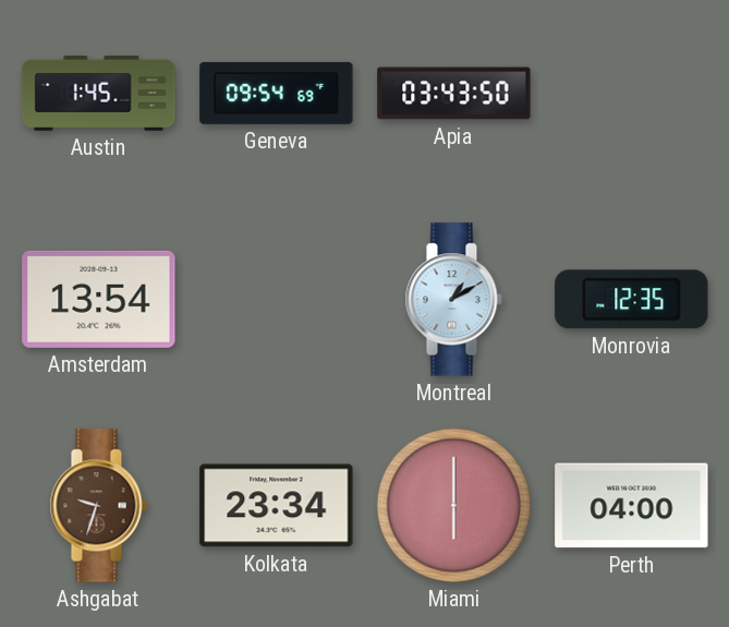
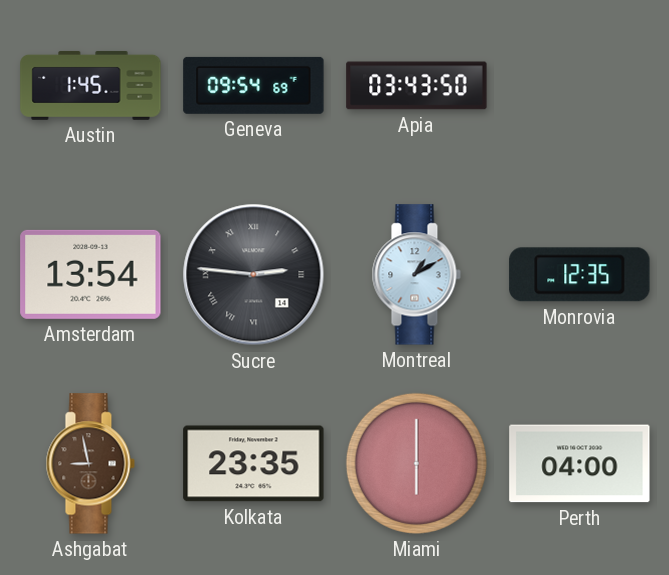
Sucre: none -> 2:46 (254, 275)
Ashgabat: 9:33 -> 8:58 (90, 464)
Kolkata: 23:34 -> 23:35 (254, 464)
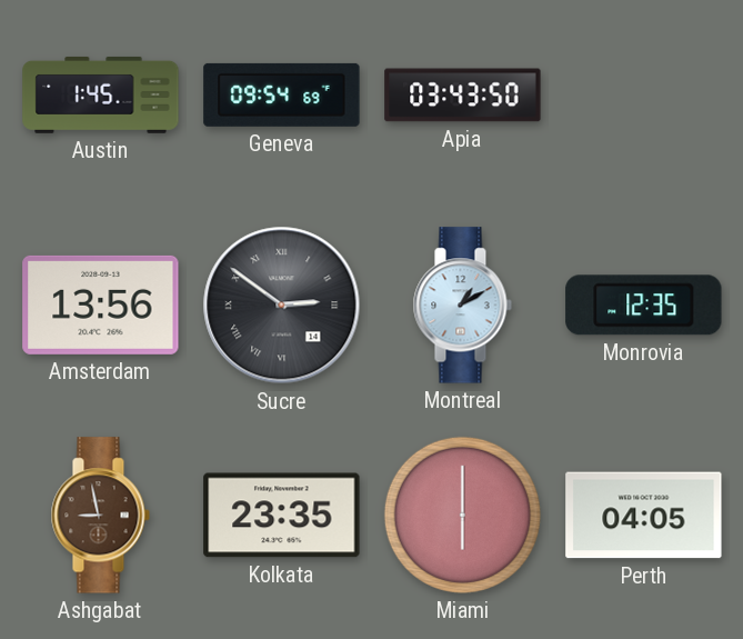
Amsterdam: 13:54 -> 13:56 (101, 304)
Sucre: 2:46 -> 2:51 (282, 306)
Perth: 04:00 -> 04:05 (644, 516)
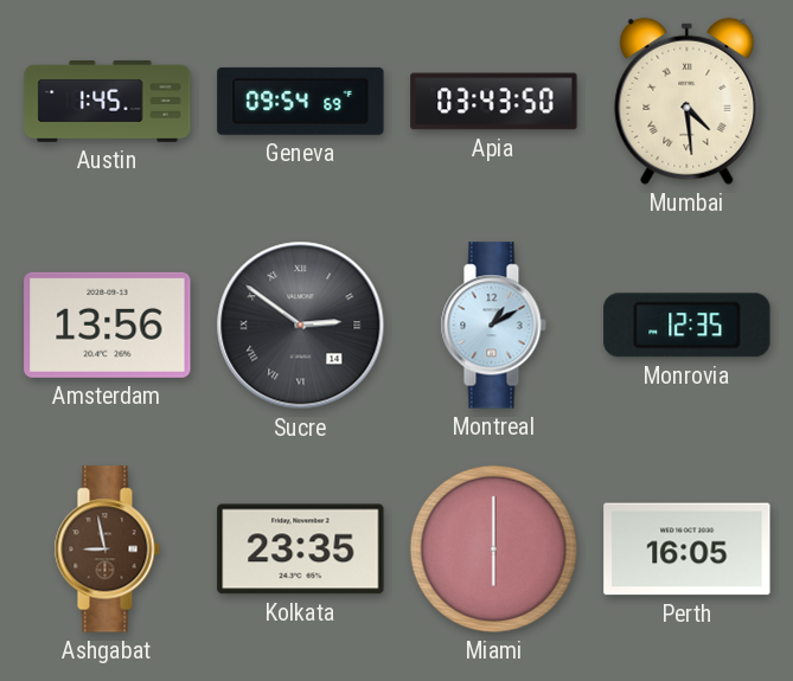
Mumbai: none -> 4:29 (688, 101)
Perth: 04:05 -> 16:05 (688, 550)
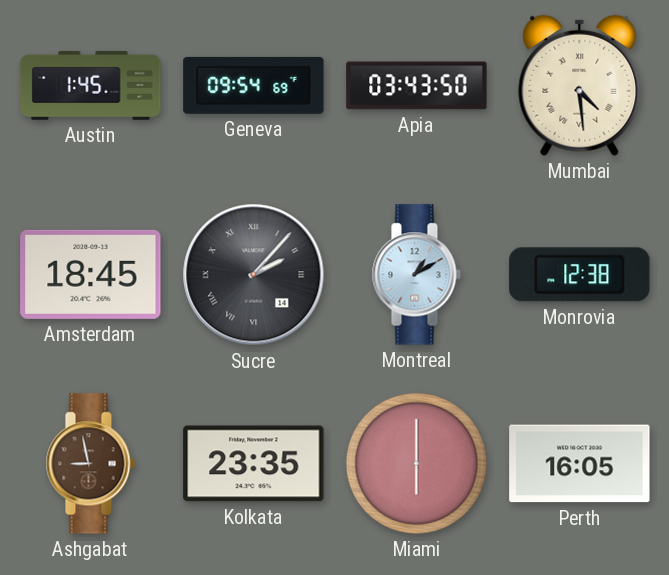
Amsterdam: 13:56 -> 18:45 (91, 274)
Sucre: 2:51 -> 2:07 (254, 275)
Monrovia: 12:35 -> 12:38 (580, 275)
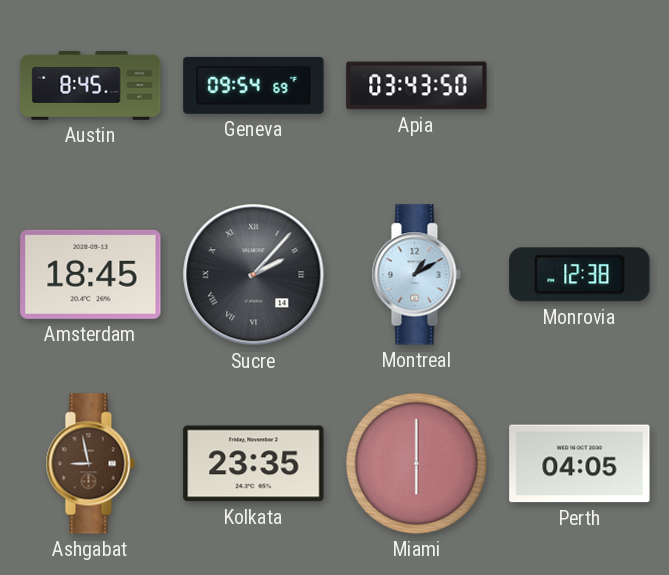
Austin: 1:45 -> 8:45 (91, 85)
Mumbai: 4:29 -> none (580, 85)
Perth: 16:05 -> 04:05 (580, 464)
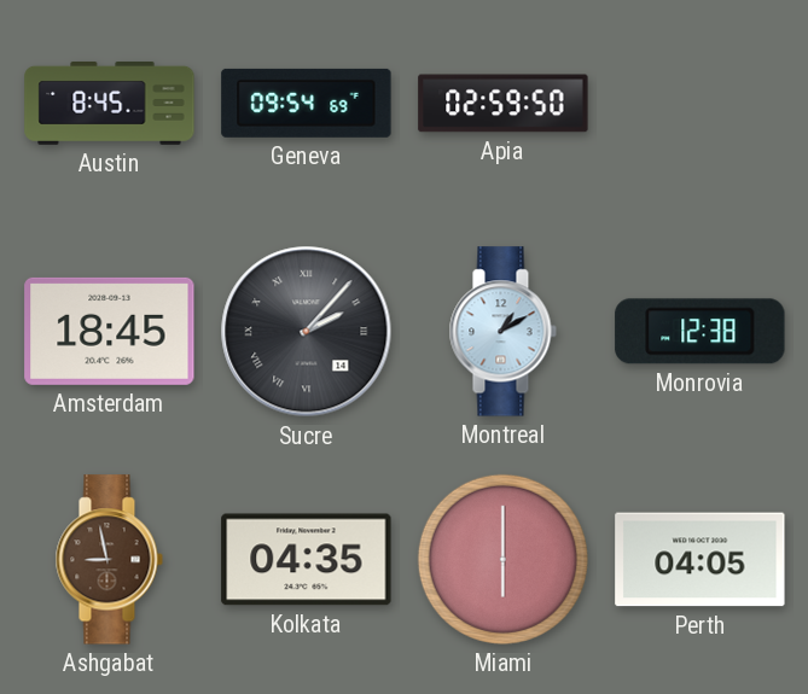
Apia: 03:43 -> 02:59 (504, 104)
Kolkata: 23:35 -> 04:35 (307, 560)
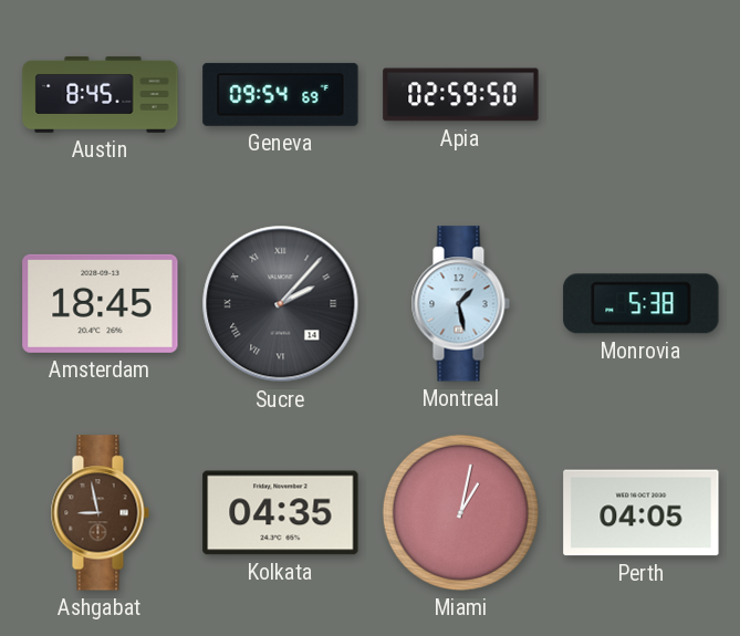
Montreal: 1:10 -> 1:28 (460, 304)
Monrovia: 12:38 -> 5:38 (642, 304)
Miami: 6:00 -> 1:02 (460, 512)
